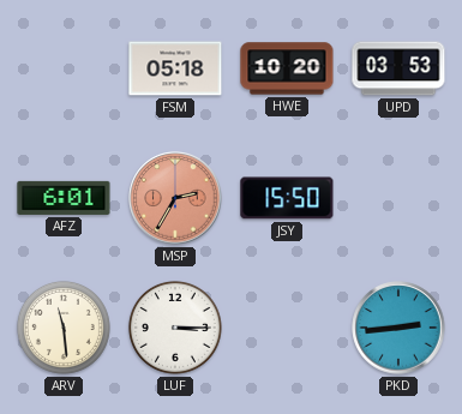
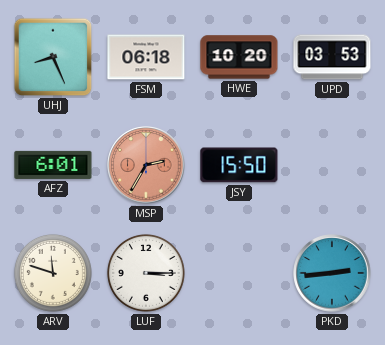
UHJ: none -> 8:26 (53, 57)
FSM: 05:18 -> 06:18 (146, 57)
ARV: 11:29 -> 11:48 (53, 273)
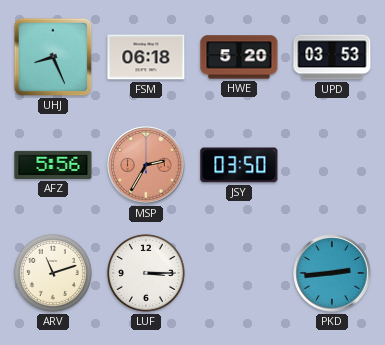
HWE: 10:20 -> 5:20 (239, 57)
AFZ: 6:01 -> 5:56 (53, 165)
JSY: 15:50 -> 03:50 (239, 165)
ARV: 11:48 -> 11:12 (53, 273)
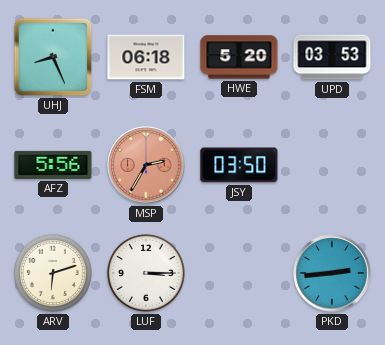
ARV: 11:12 -> 6:12 (53, 273)
